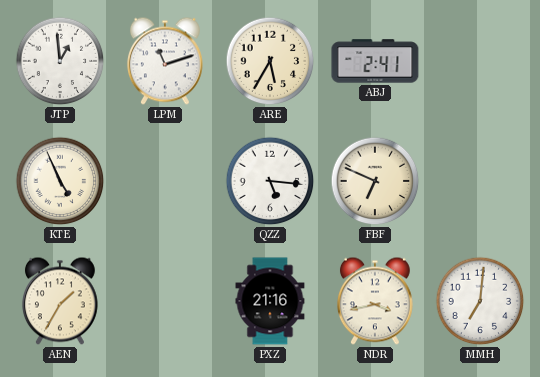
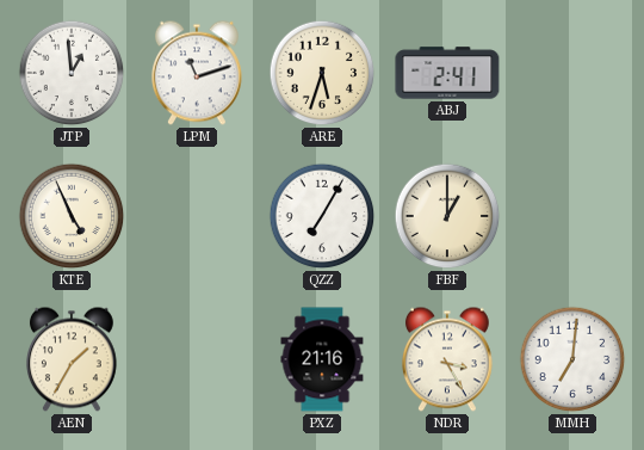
ARE: 5:35 -> 5:33 (322, 73)
QZZ: 5:16 -> 7:05 (322, 216)
FBF: 6:49 -> 1:00 (447, 216)
NDR: 3:43 -> 3:25 (447, 359)
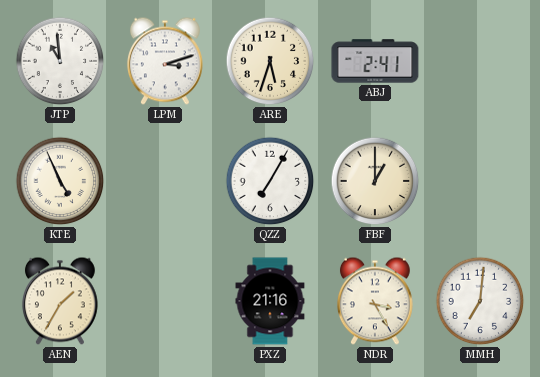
JTP: 12:59 -> 10:59 (60, 61)
LPM: 11:12 -> 3:12 (165, 61)
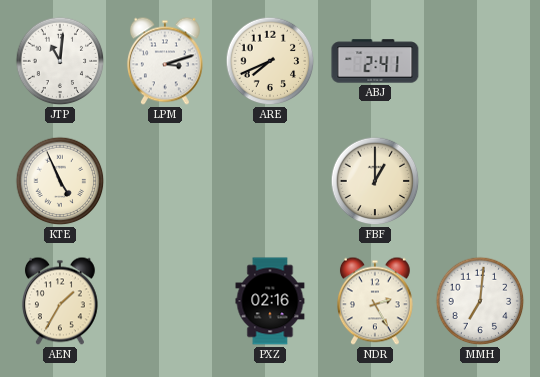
JTP: 10:59 -> 11:01 (60, 61)
ARE: 5:33 -> 7:41 (270, 61)
QZZ: 7:05 -> none (270, 181)
PXZ: 21:16 -> 02:16 (270, 301)
NDR: 3:25 -> 2:25 (375, 301)
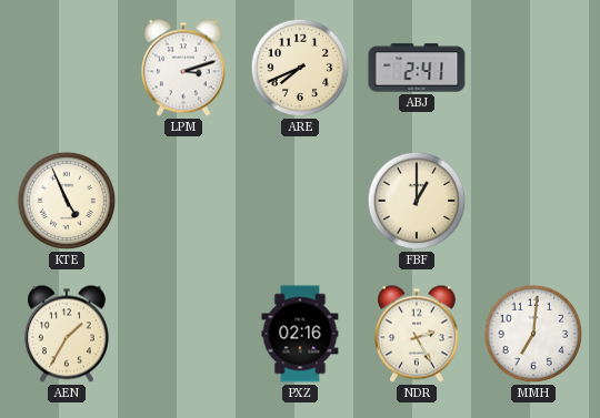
JTP: 11:01 -> none (60, 61)
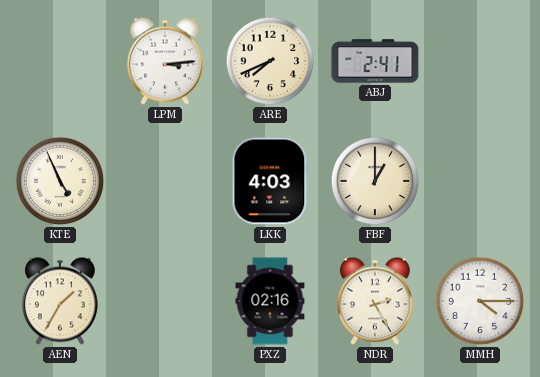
LPM: 3:12 -> 3:14 (165, 61)
LKK: none -> 4:03 (270, 181)
MMH: 7:01 -> 4:15 (480, 301)
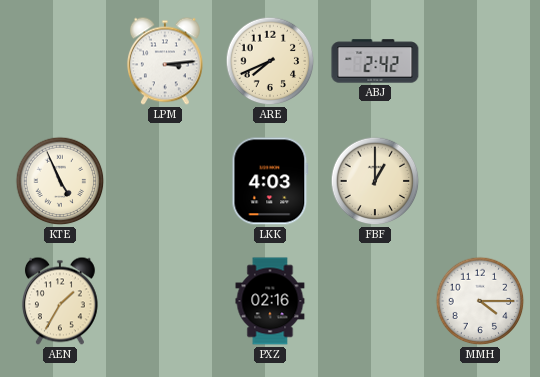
ABJ: 2:41 -> 2:42 (375, 61)
NDR: 2:25 -> none (375, 301)
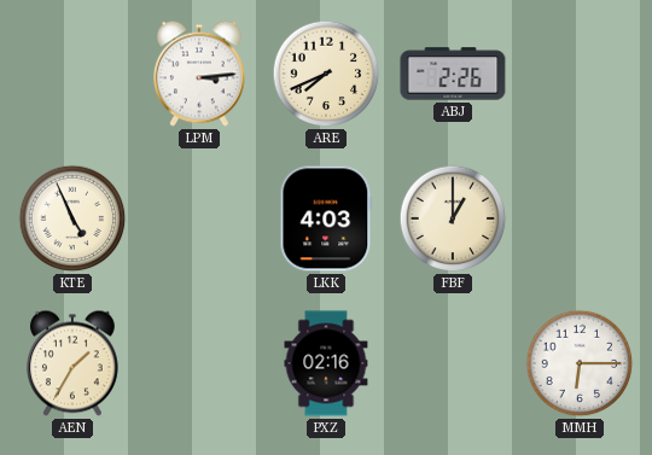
ABJ: 2:42 -> 2:26 (453, 74)
MMH: 4:15 -> 6:15 (580, 363)
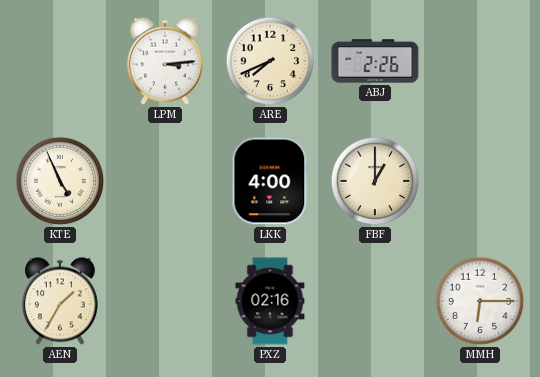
LKK: 4:03 -> 4:00 (270, 181)
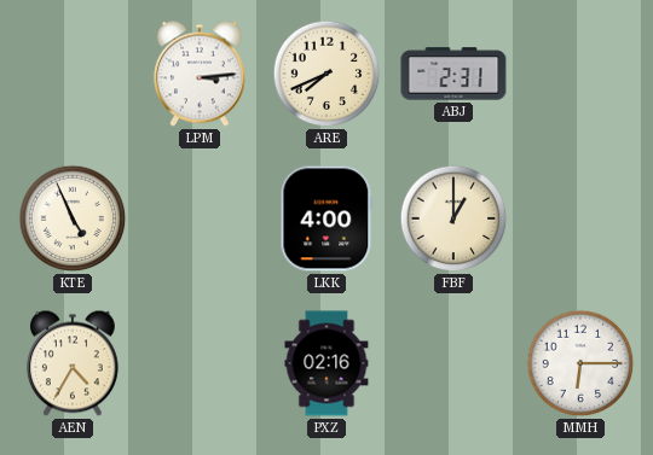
ABJ: 2:26 -> 2:31 (453, 74)
AEN: 1:35 -> 4:35 (73, 363)
